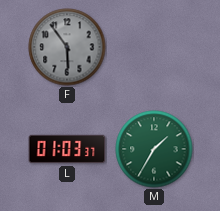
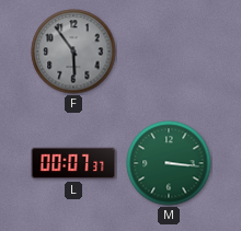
L: 01:03 -> 00:07 (73, 163)
M: 1:35 -> 3:16 (169, 163)
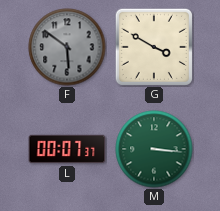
F: 5:54 -> 5:51 (67, 47)
G: none -> 3:50 (154, 47)
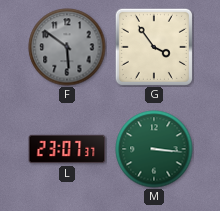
G: 3:50 -> 3:54 (154, 47)
L: 00:07 -> 23:07 (67, 149)
